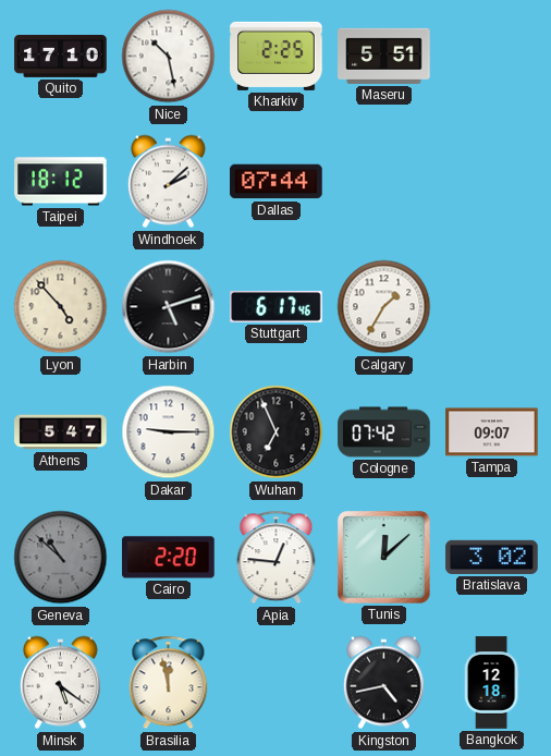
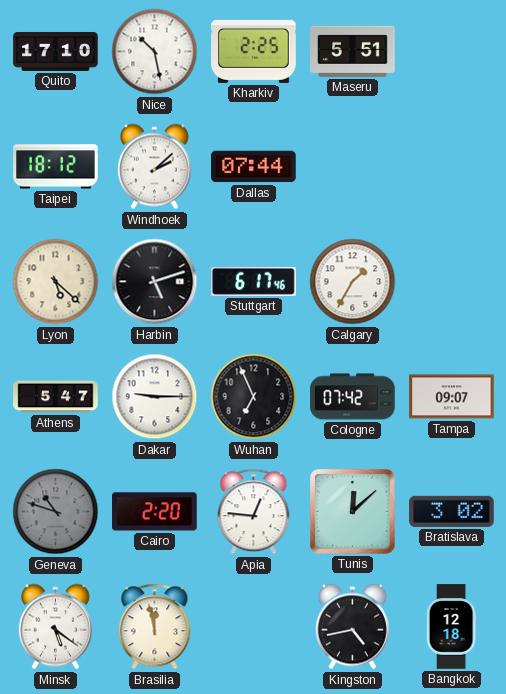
Lyon: 4:53 -> 5:22 (56, 282)
Geneva: 10:52 -> 10:48 (56, 512)
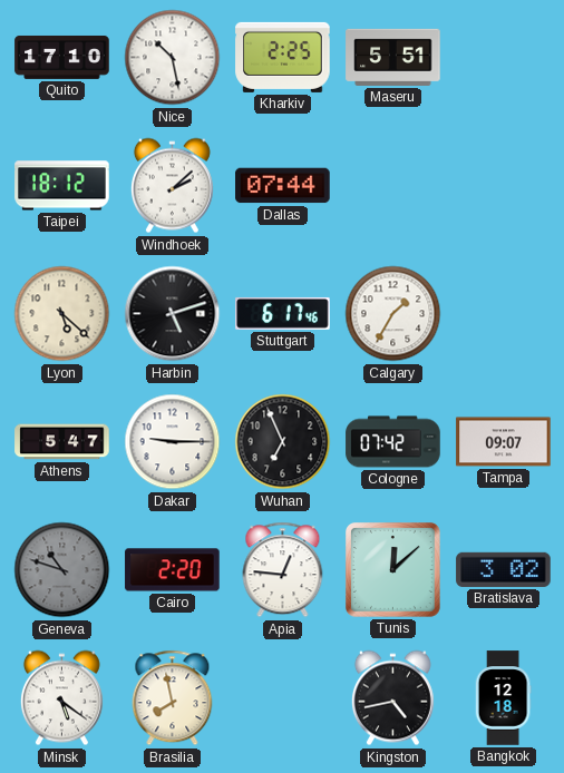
Brasilia: 11:58 -> 7:58 (173, 698)
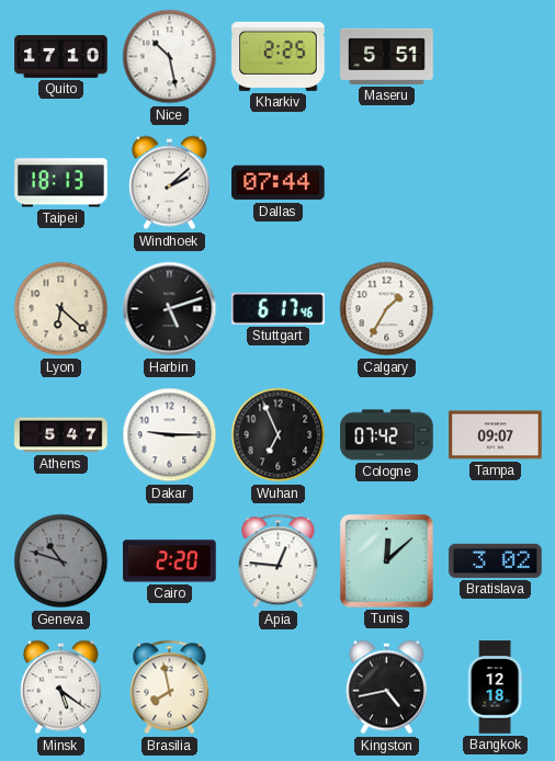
Taipei: 18:12 -> 18:13 (61, 183)
Lyon: 5:22 -> 6:22 (61, 309)
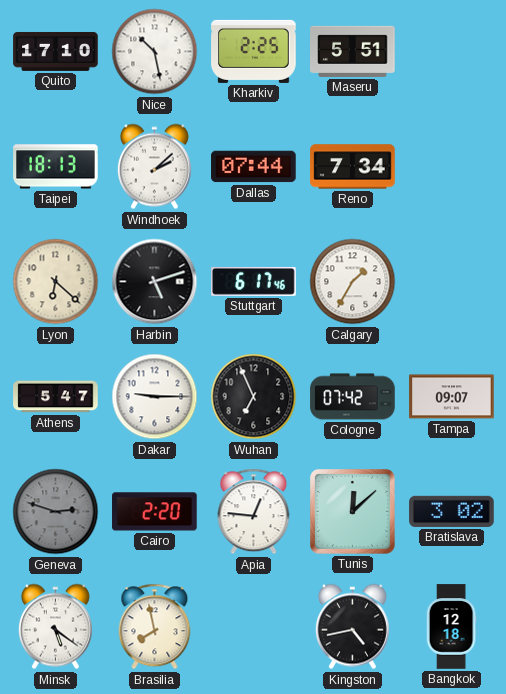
Reno: none -> 7:34 (353, 167)
Geneva: 10:48 -> 2:48 (56, 512)
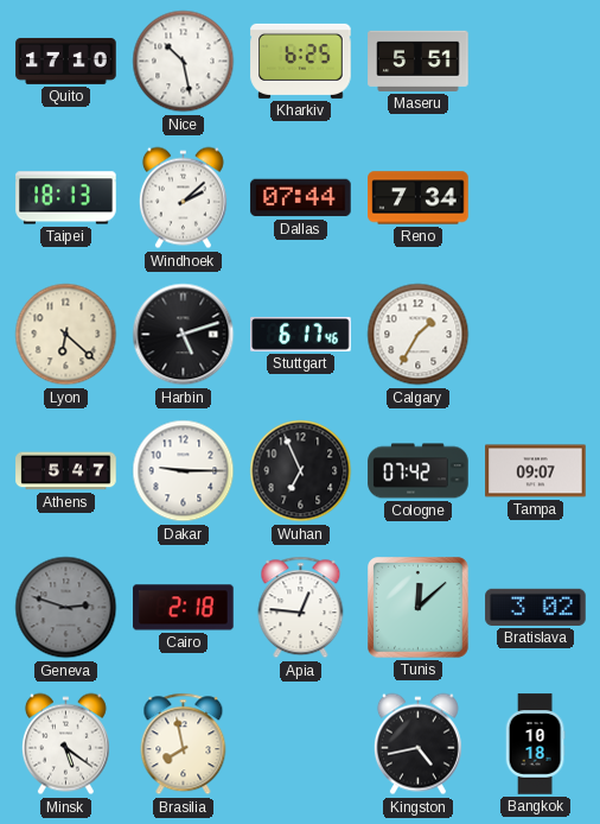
Kharkiv: 2:25 -> 6:25 (301, 61)
Cairo: 2:20 -> 2:18 (184, 608)
Bangkok: 12:18 -> 10:18 (535, 744)
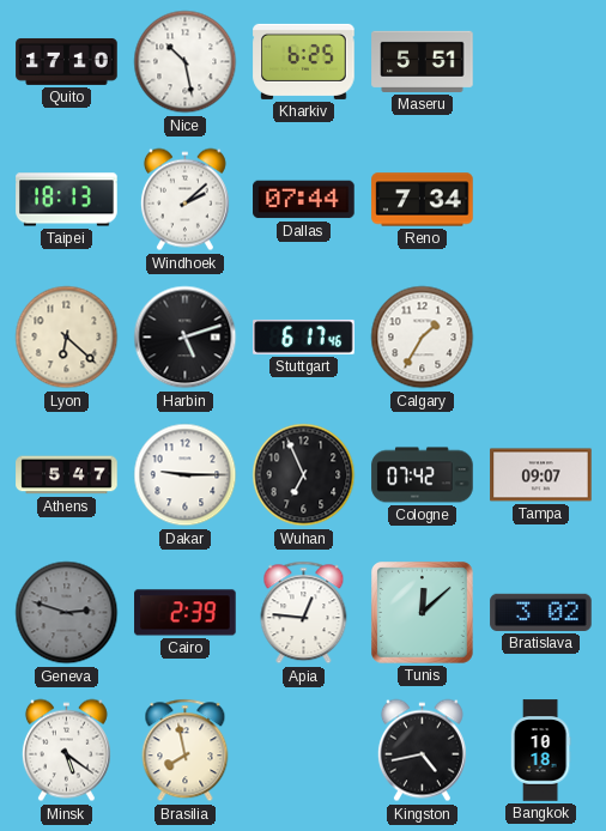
Cairo: 2:18 -> 2:39 (186, 613)
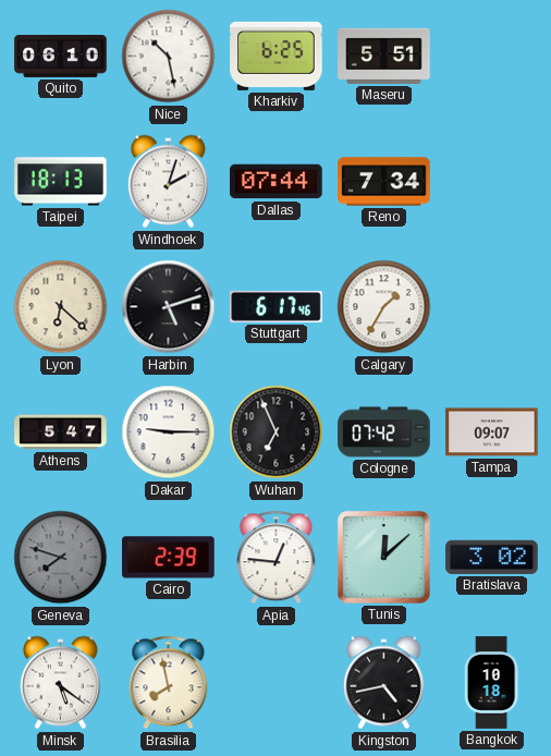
Quito: 17:10 -> 06:10 (61, 56)
Windhoek: 2:08 -> 2:03 (168, 182)
Geneva: 2:48 -> 7:48 (61, 558)
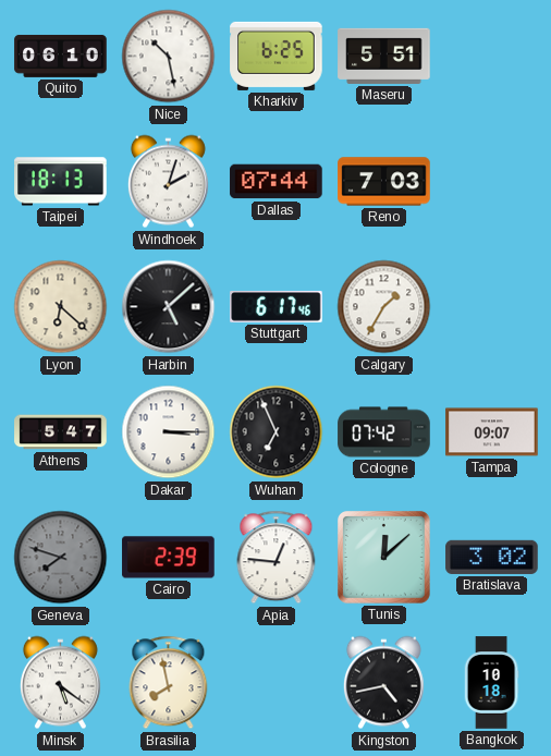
Reno: 7:34 -> 7:03 (384, 182)
Harbin: 5:12 -> 5:08 (169, 307)
Dakar: 9:15 -> 3:15 (169, 432)
